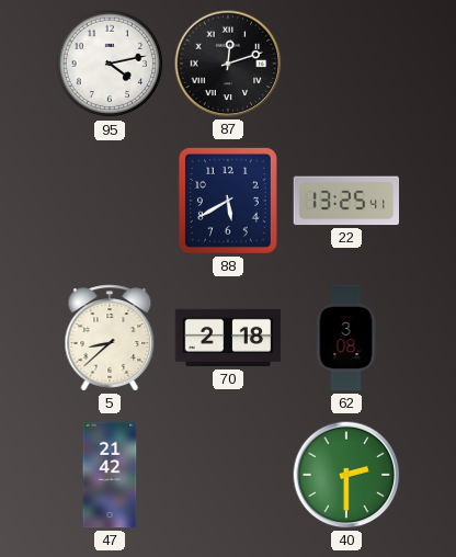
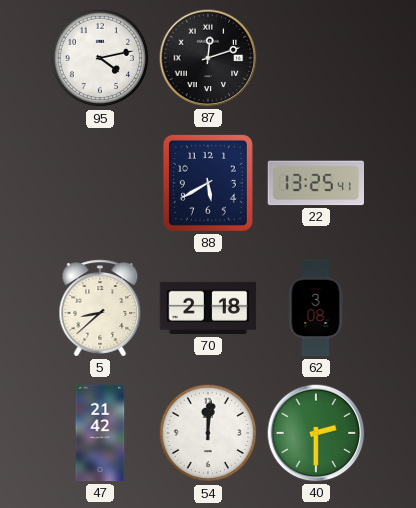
54: none -> 12:01 (208, 433)
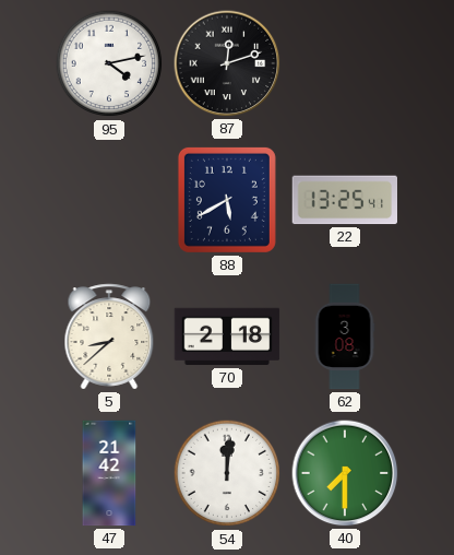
40: 2:30 -> 7:30 (345, 473)
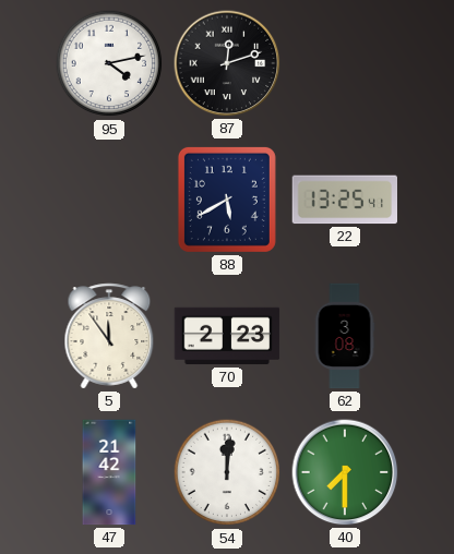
5: 8:38 -> 11:54 (109, 336)
70: 2:18 -> 2:23 (227, 336)
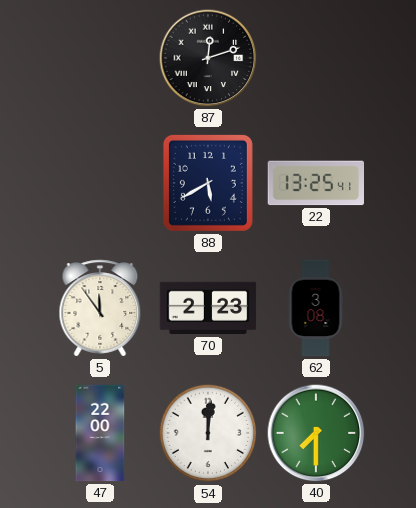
95: 4:13 -> none (109, 63)
47: 21:42 -> 22:00 (100, 433)
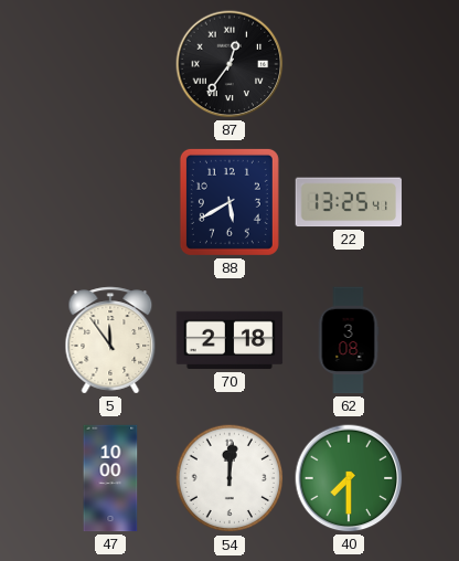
87: 12:12 -> 12:36 (229, 64)
70: 2:23 -> 2:18 (229, 340)
47: 22:00 -> 10:00 (110, 478)
